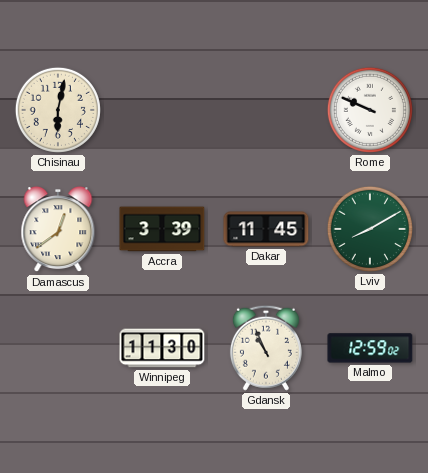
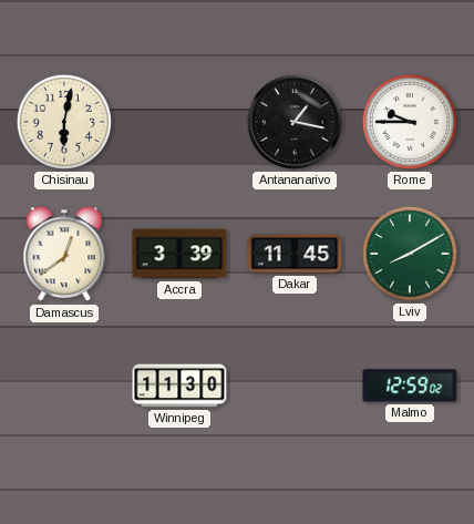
Antananarivo: none -> 1:17 (295, 122)
Rome: 9:49 -> 9:45 (410, 122)
Gdansk: 10:56 -> none (266, 348)
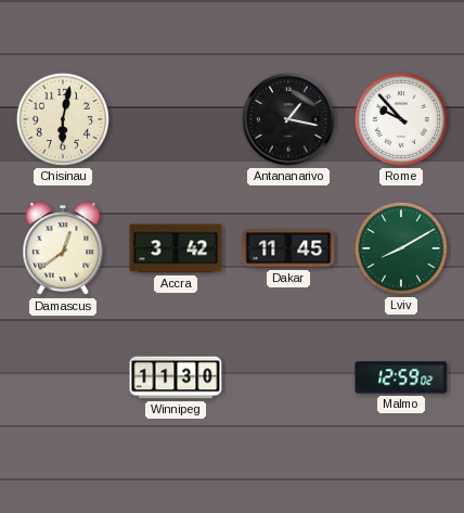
Rome: 9:45 -> 9:53 (401, 119)
Accra: 3:39 -> 3:42 (176, 248)
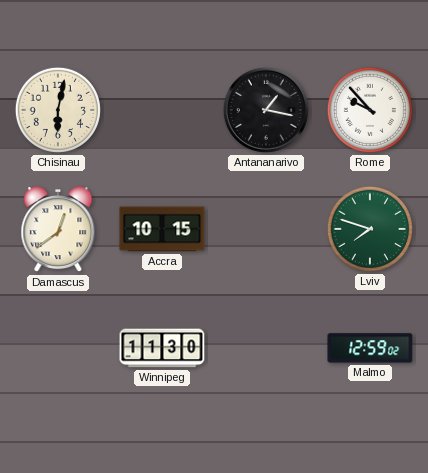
Accra: 3:42 -> 10:15 (162, 229)
Dakar: 11:45 -> none (288, 248)
Lviv: 8:10 -> 7:48 (370, 229)
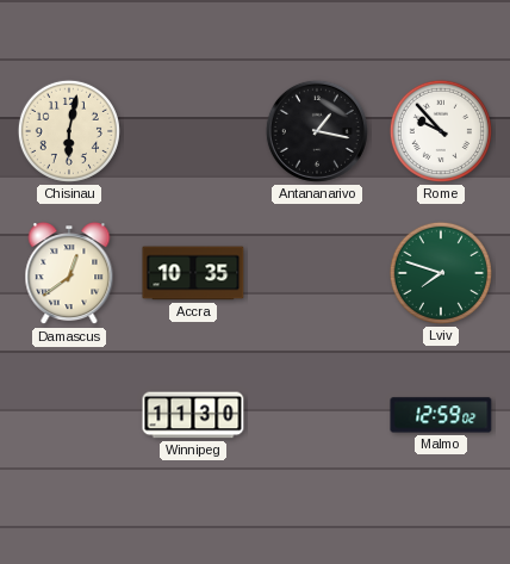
Accra: 10:15 -> 10:35 (193, 273)
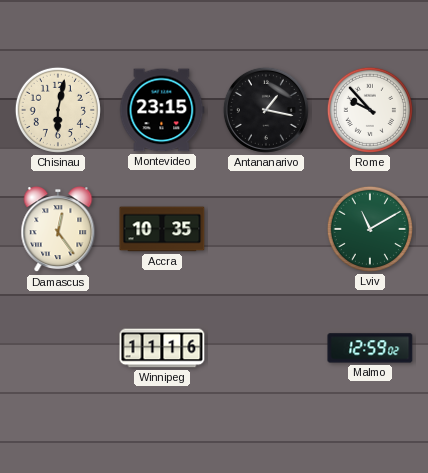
Montevideo: none -> 23:15 (162, 110)
Damascus: 12:39 -> 12:24 (58, 230)
Lviv: 7:48 -> 11:10 (370, 229)
Winnipeg: 11:30 -> 11:16 (162, 348)
